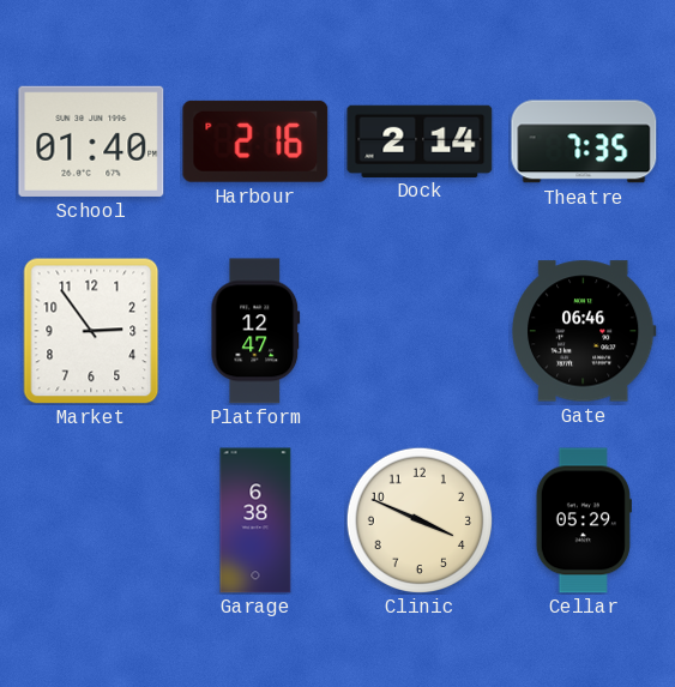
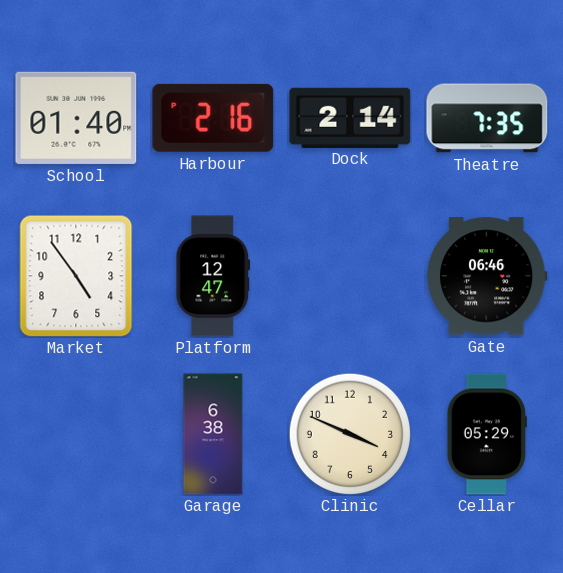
Market: 2:54 -> 4:54 (76, 276)
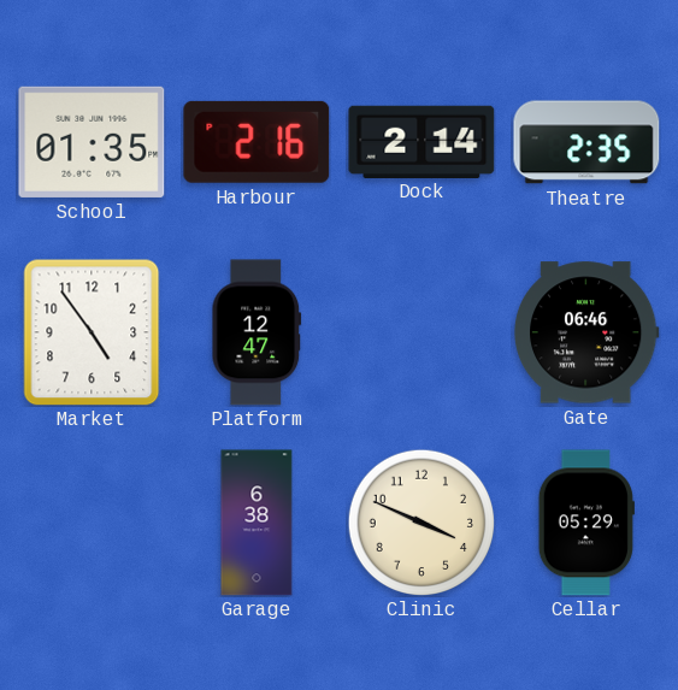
School: 01:40 -> 01:35 (92, 142)
Theatre: 7:35 -> 2:35 (586, 142)
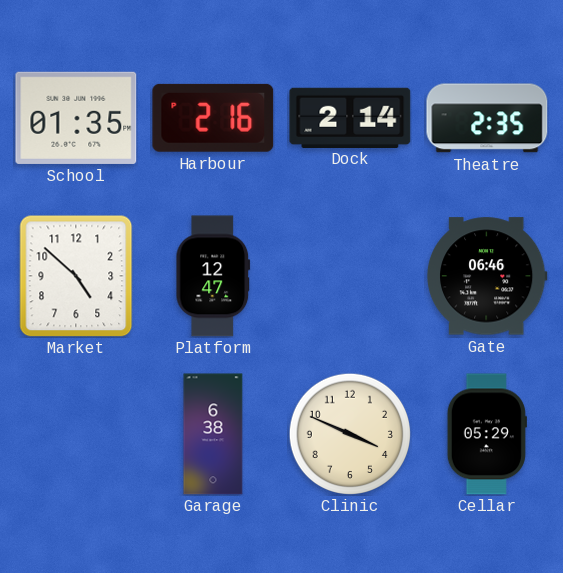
Market: 4:54 -> 4:52 (76, 276)
